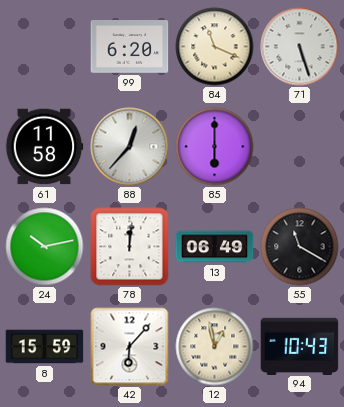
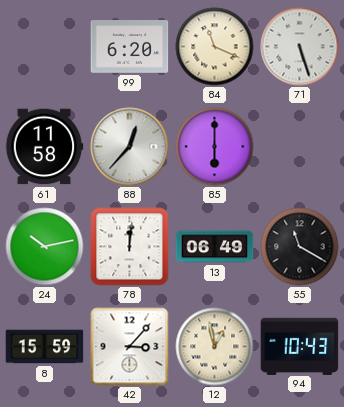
42: 6:07 -> 3:07 (130, 347)
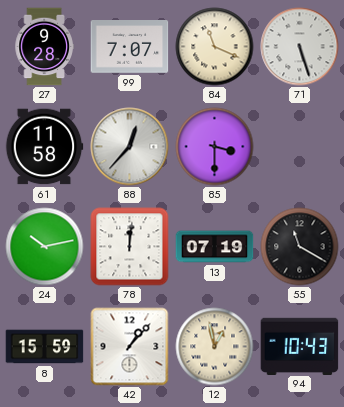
27: none -> 9:28 (44, 47)
99: 6:20 -> 7:07 (130, 47)
85: 6:00 -> 3:30 (215, 147)
13: 06:49 -> 07:19 (215, 247)
42: 3:07 -> 1:07 (130, 347)
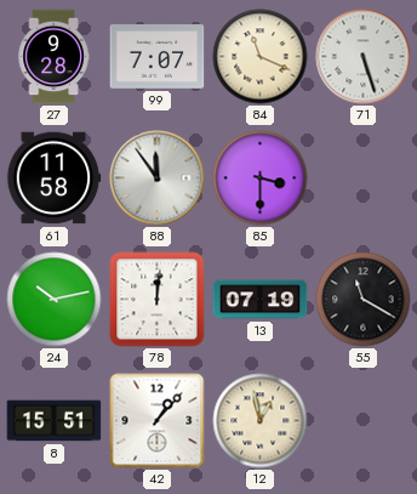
88: 12:37 -> 11:54 (158, 178)
8: 15:59 -> 15:51 (55, 421)
94: 10:43 -> none (300, 346)
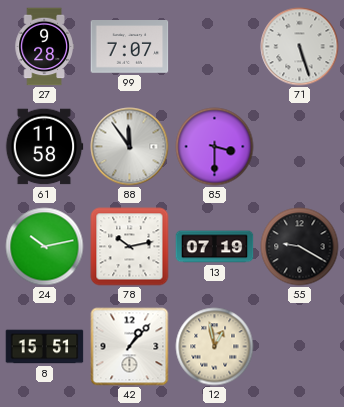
84: 11:19 -> none (261, 57)
78: 12:01 -> 10:13 (130, 247)
55: 11:20 -> 9:20 (300, 247)
